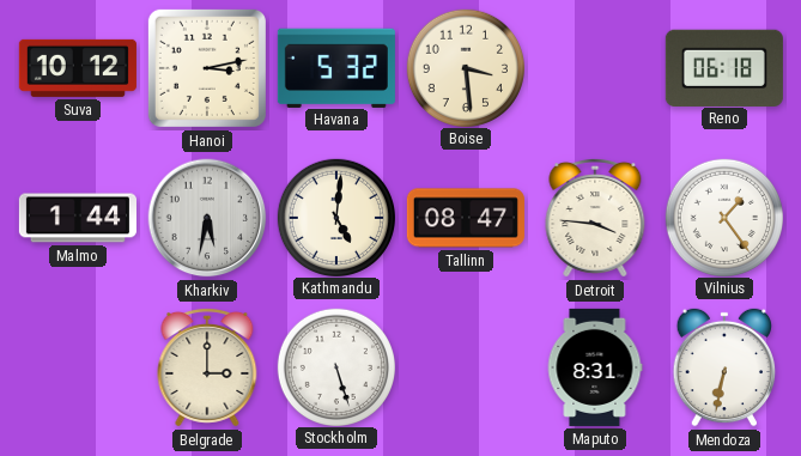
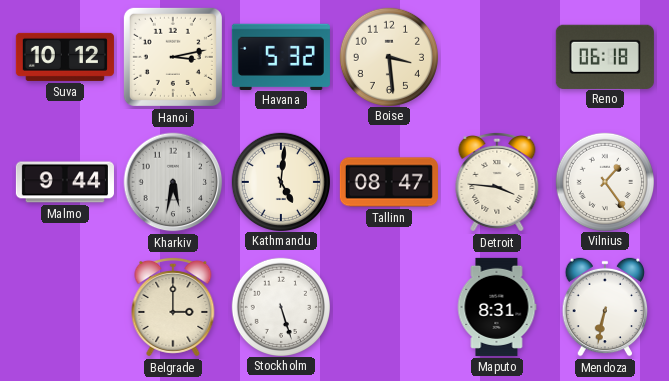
Malmo: 1:44 -> 9:44 (65, 182)
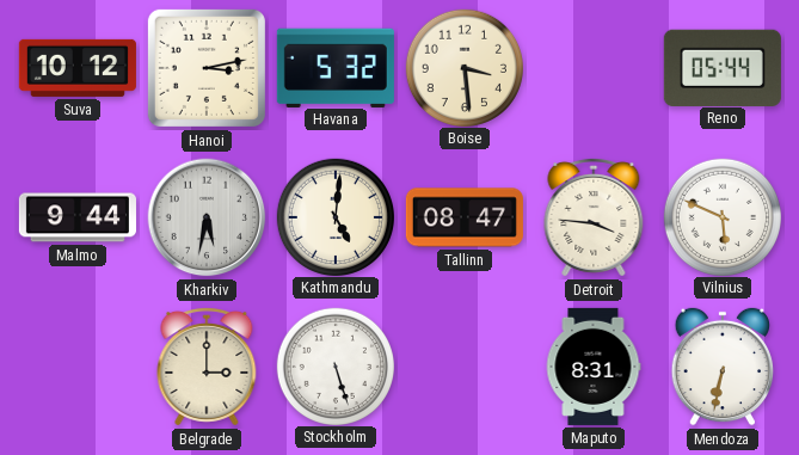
Reno: 06:18 -> 05:44 (723, 67)
Vilnius: 1:24 -> 5:49 (721, 216)
